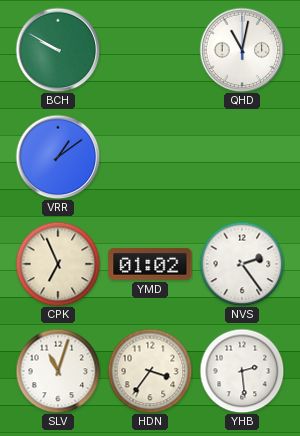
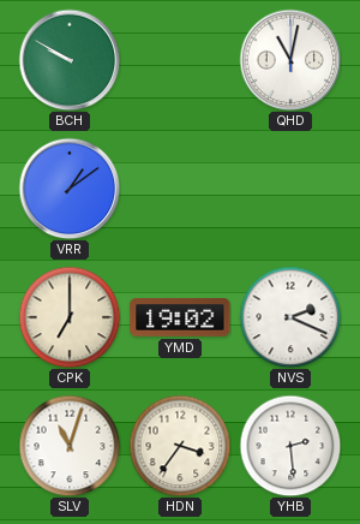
CPK: 6:56 -> 7:00 (70, 317)
YMD: 01:02 -> 19:02 (180, 318)
NVS: 2:24 -> 2:19 (290, 317)
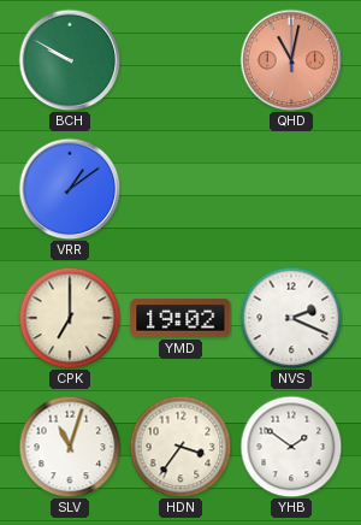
QHD dial: white -> salmon (291, 60)
YHB: 2:29 -> 1:51 (291, 447)
